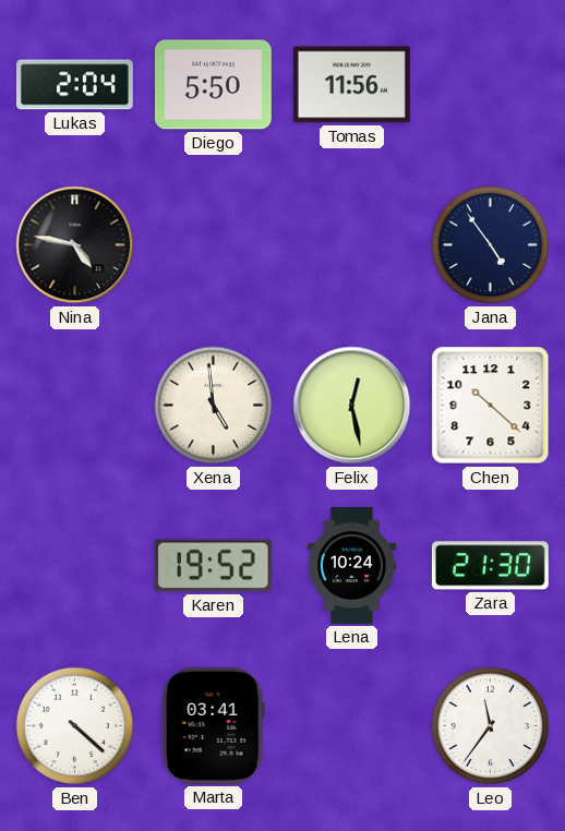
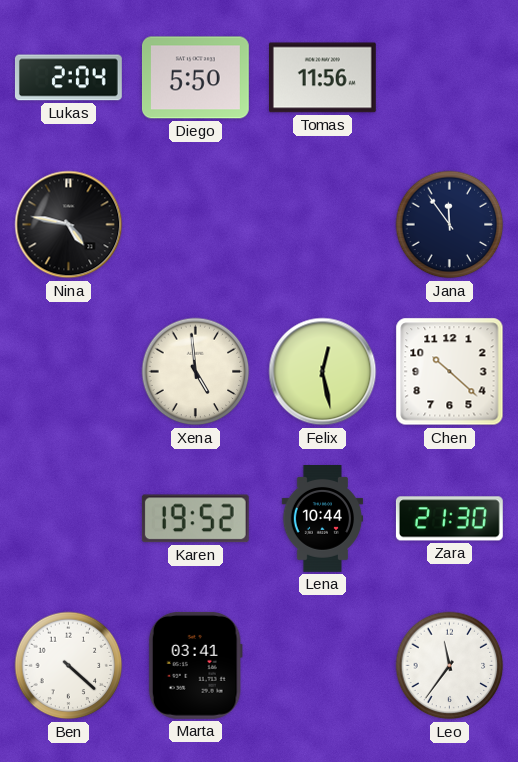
Jana: 4:54 -> 11:54 (450, 225)
Lena: 10:24 -> 10:44 (323, 519)
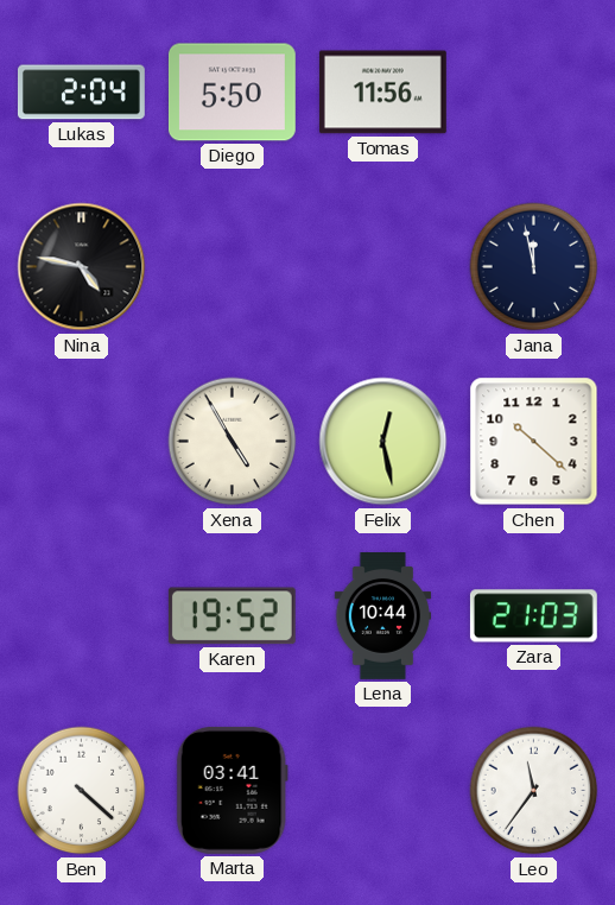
Jana: 11:54 -> 11:58 (534, 267)
Xena: 4:59 -> 4:55 (233, 442)
Zara: 21:30 -> 21:03 (533, 616)
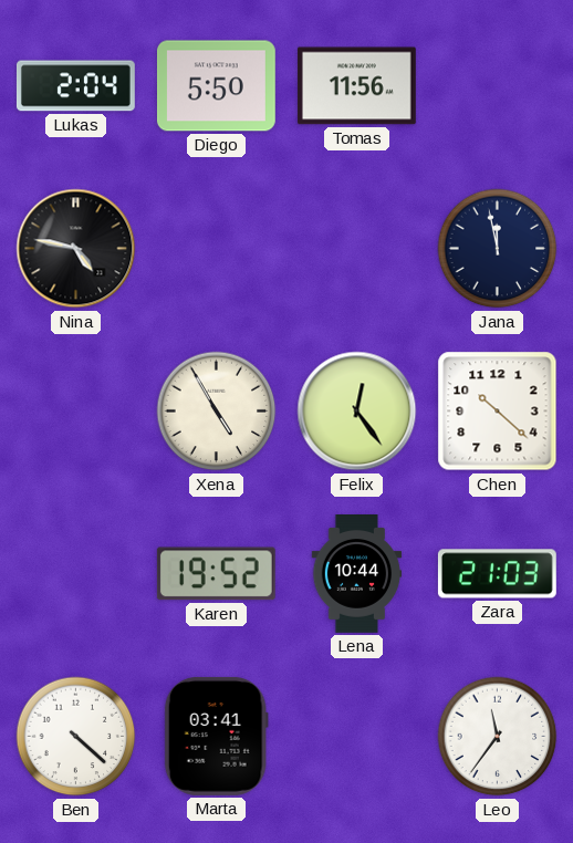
Felix: 12:28 -> 12:24 (357, 412)
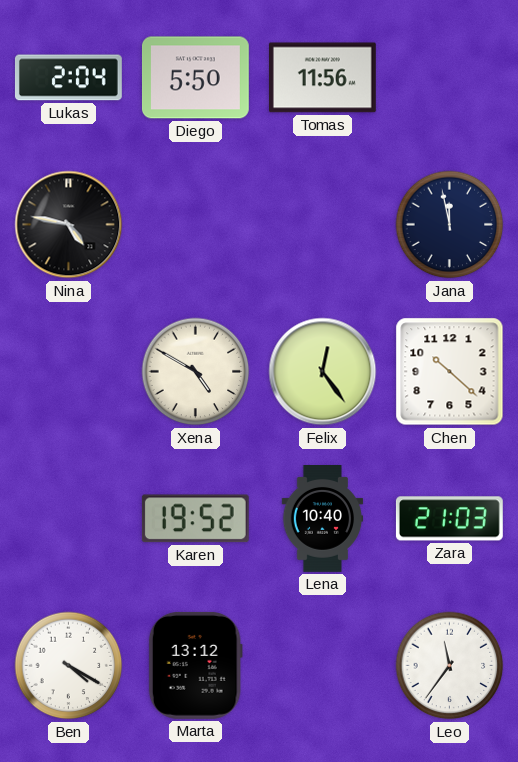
Xena: 4:55 -> 4:50 (196, 372)
Lena: 10:44 -> 10:40 (323, 519)
Ben: 4:22 -> 4:20 (69, 666)
Marta: 03:41 -> 13:12 (195, 665)
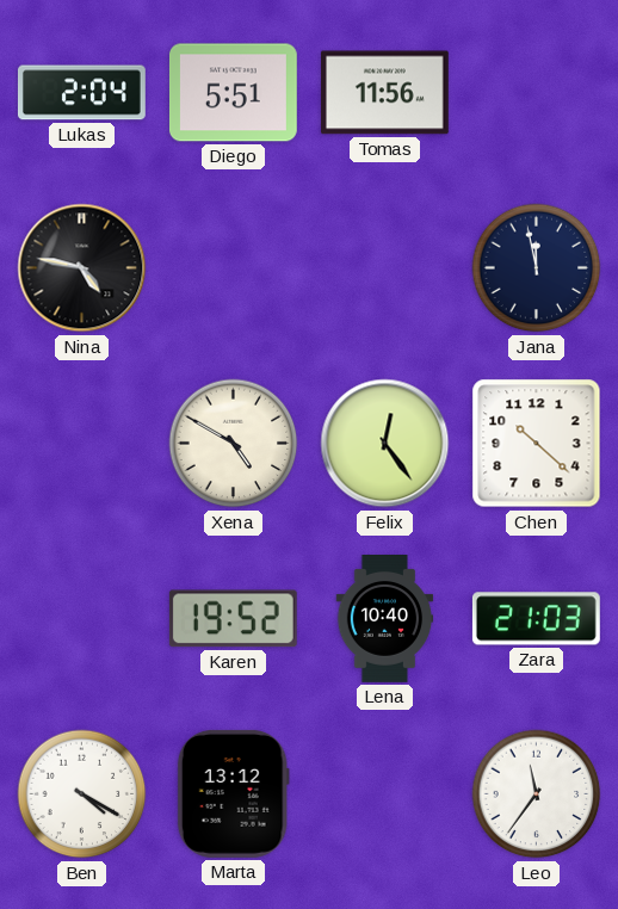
Diego: 5:50 -> 5:51 (233, 93)
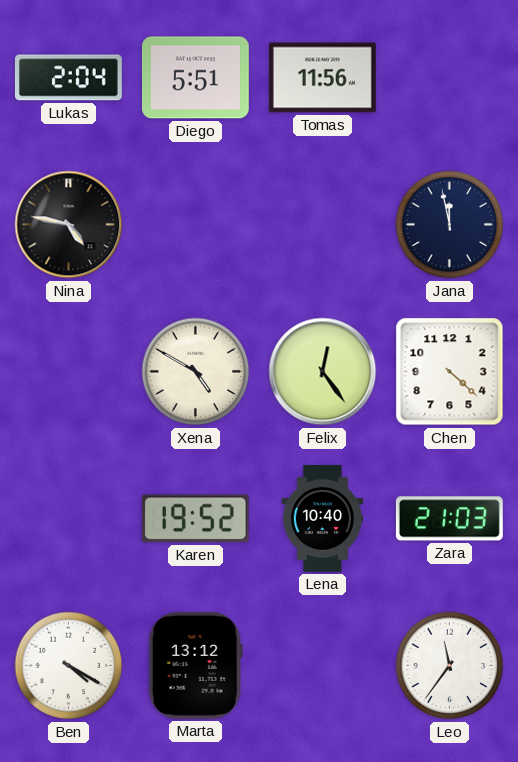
Chen: 10:22 -> 4:22 (450, 372)
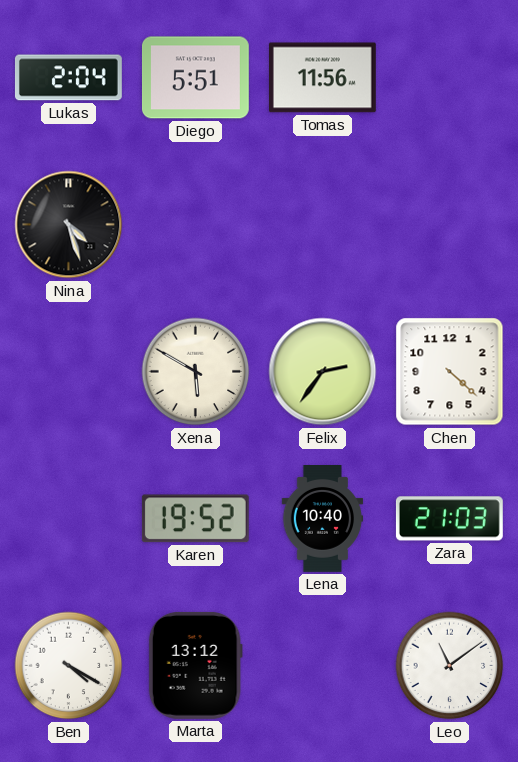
Nina: 4:47 -> 4:27 (69, 225)
Jana: 11:58 -> none (450, 225)
Xena: 4:50 -> 5:50 (196, 372)
Felix: 12:24 -> 2:36 (323, 372)
Leo: 11:36 -> 11:09 (450, 666)
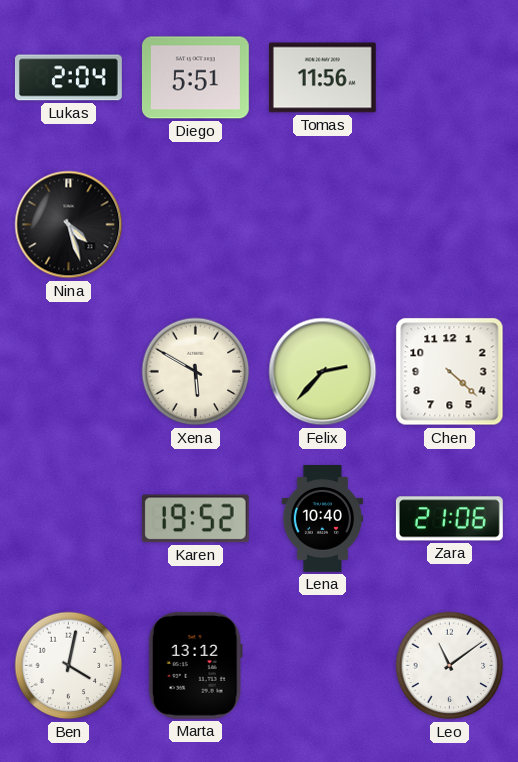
Felix: 2:36 -> 2:37 (323, 372)
Zara: 21:03 -> 21:06 (449, 519)
Ben: 4:20 -> 4:02 (69, 666)
